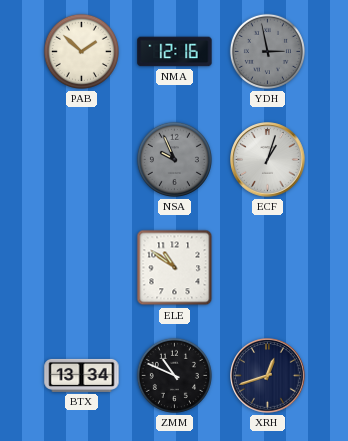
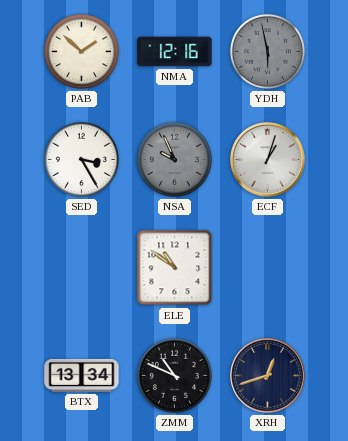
YDH: 2:58 -> 5:58 (267, 51)
SED: none -> 3:25 (81, 159)
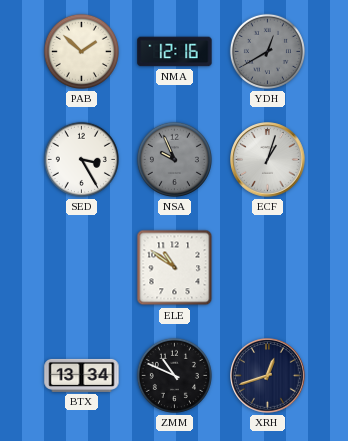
YDH: 5:58 -> 12:40 (267, 51)
